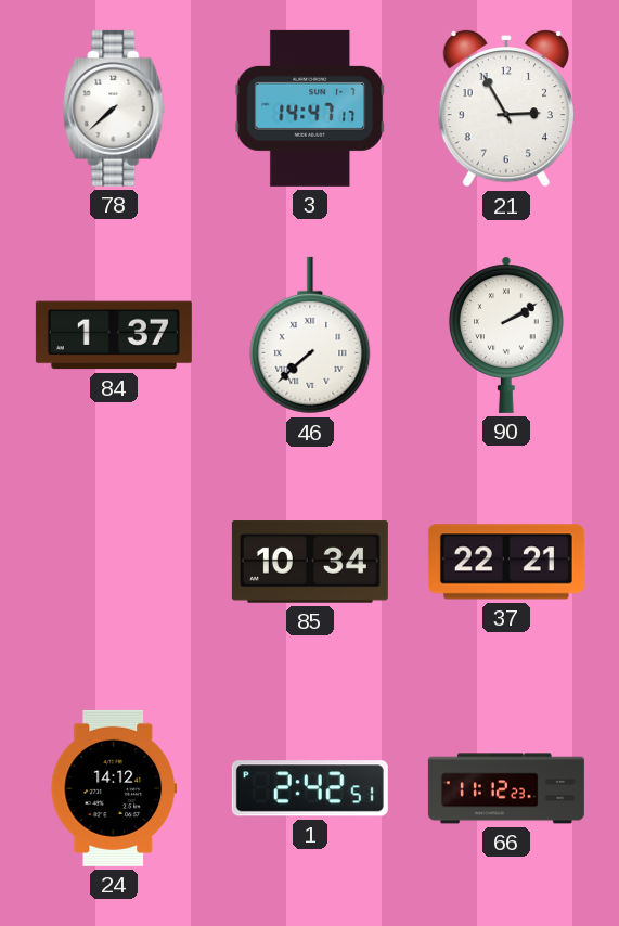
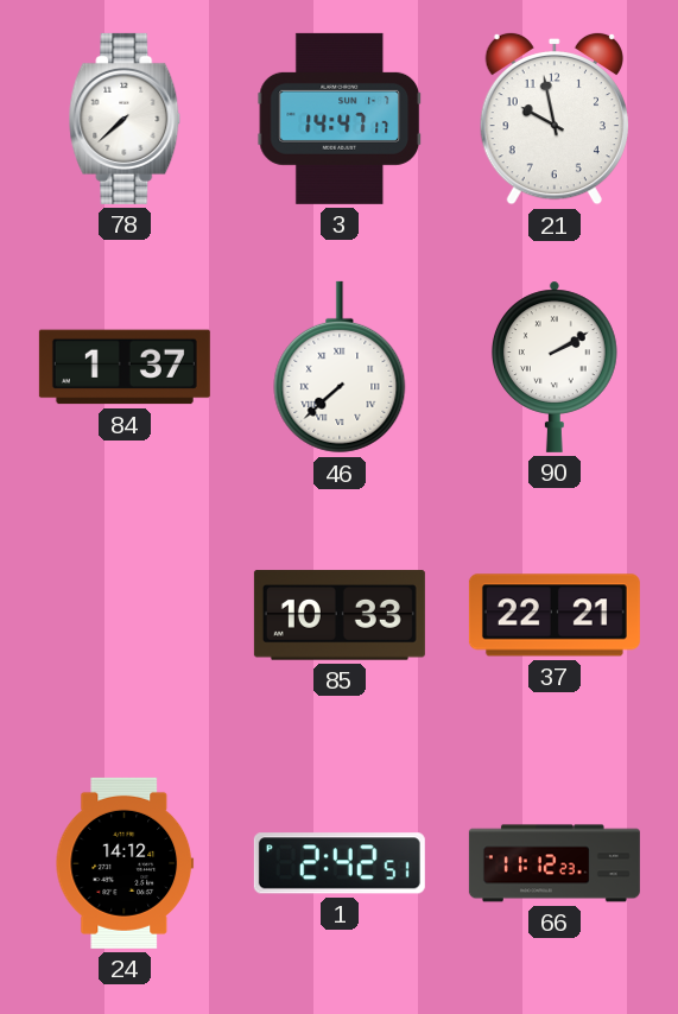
21: 2:55 -> 9:58 (555, 119)
85: 10:34 -> 10:33 (340, 615)
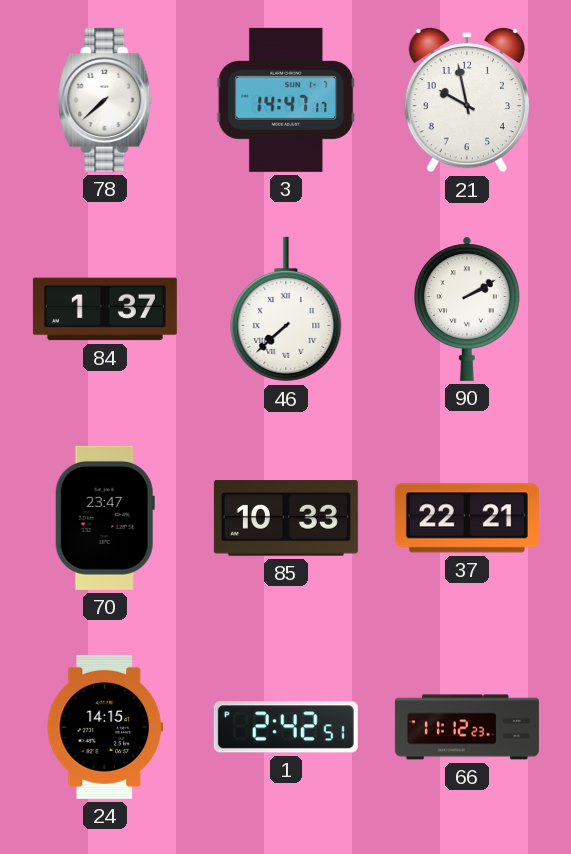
70: none -> 23:47 (105, 518)
24: 14:12 -> 14:15 (105, 727)
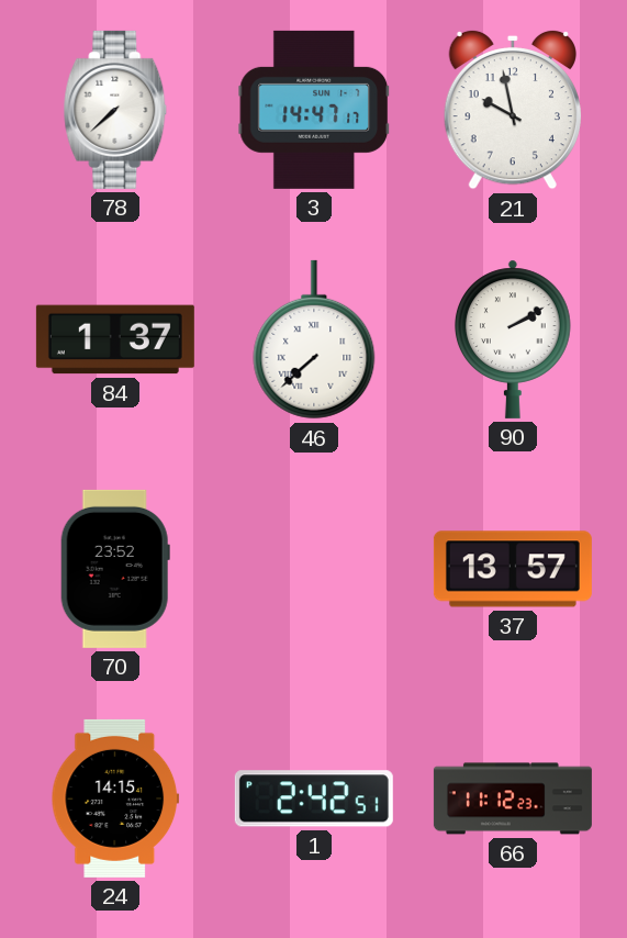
70: 23:47 -> 23:52 (115, 569)
85: 10:33 -> none (286, 518)
37: 22:21 -> 13:57 (513, 569)
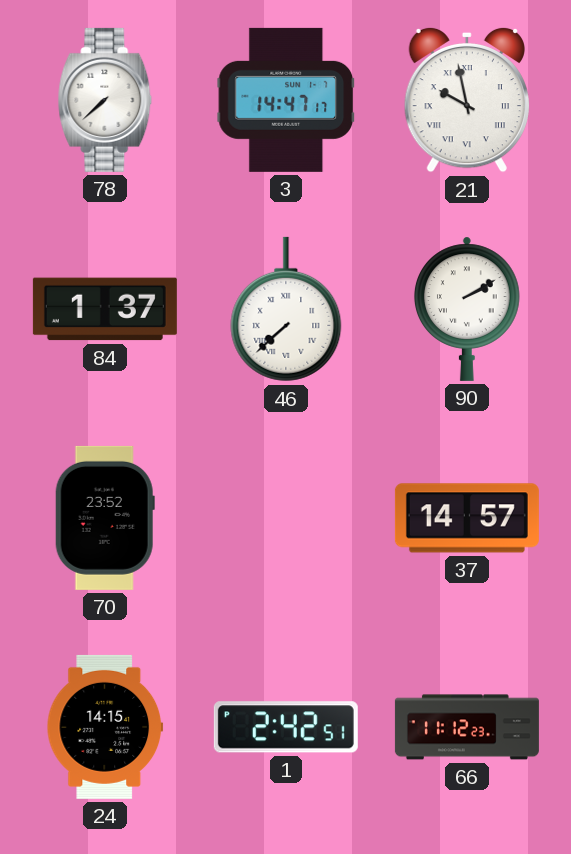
21 numerals: Arabic -> Roman (467, 100)
37: 13:57 -> 14:57 (467, 518)
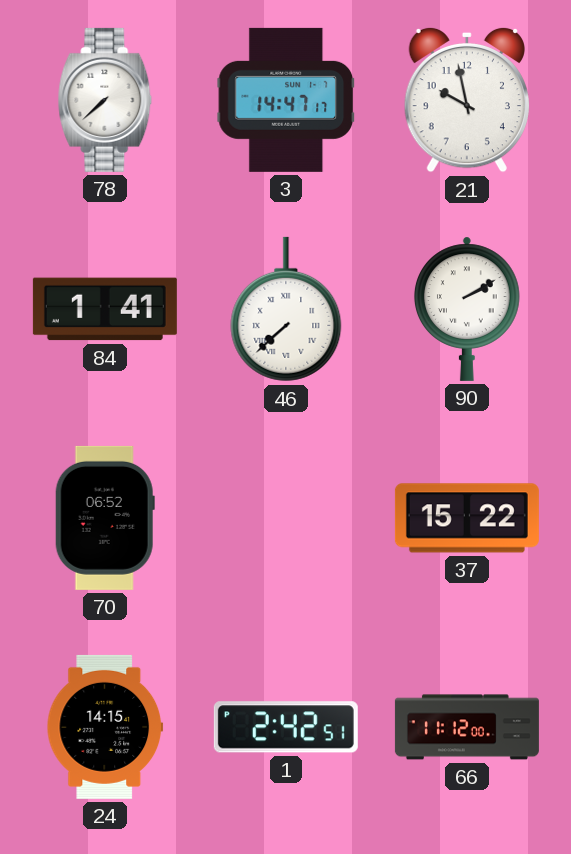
21 numerals: Roman -> Arabic (467, 100)
84: 1:37 -> 1:41 (105, 309)
70: 23:52 -> 06:52 (105, 518)
37: 14:57 -> 15:22 (467, 518)
66: 11:12:23 -> 11:12:00 (467, 727)
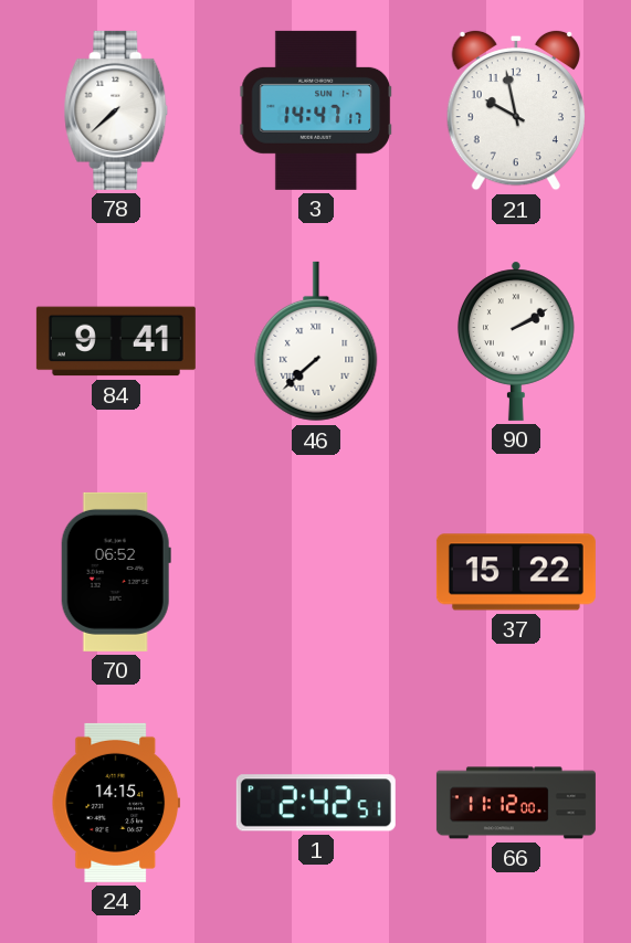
84: 1:41 -> 9:41 (116, 341)
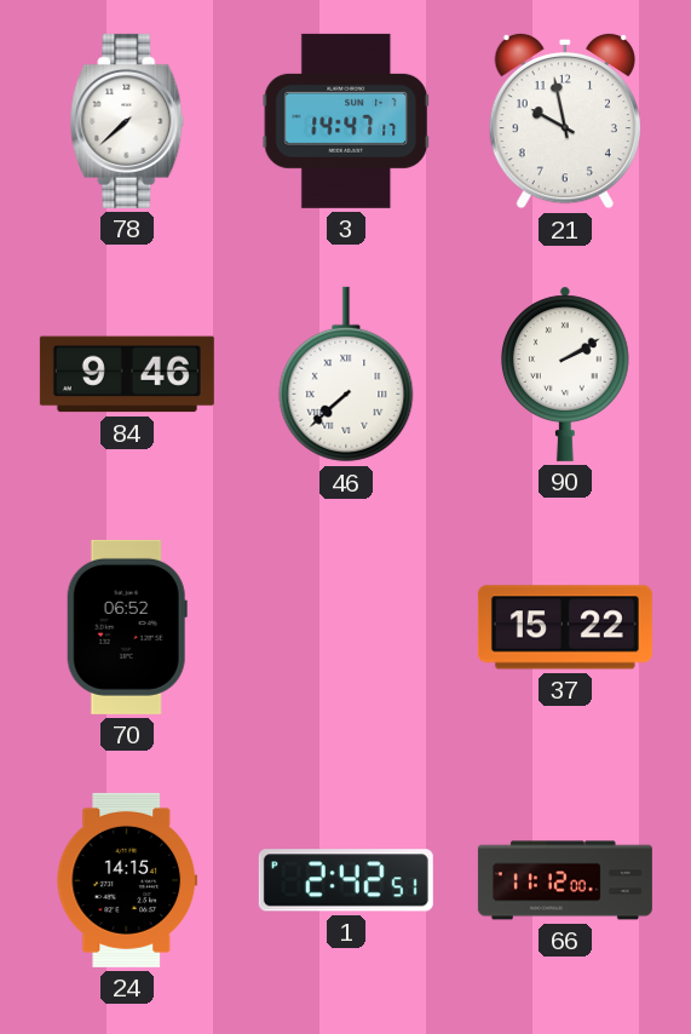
84: 9:41 -> 9:46 (127, 374)
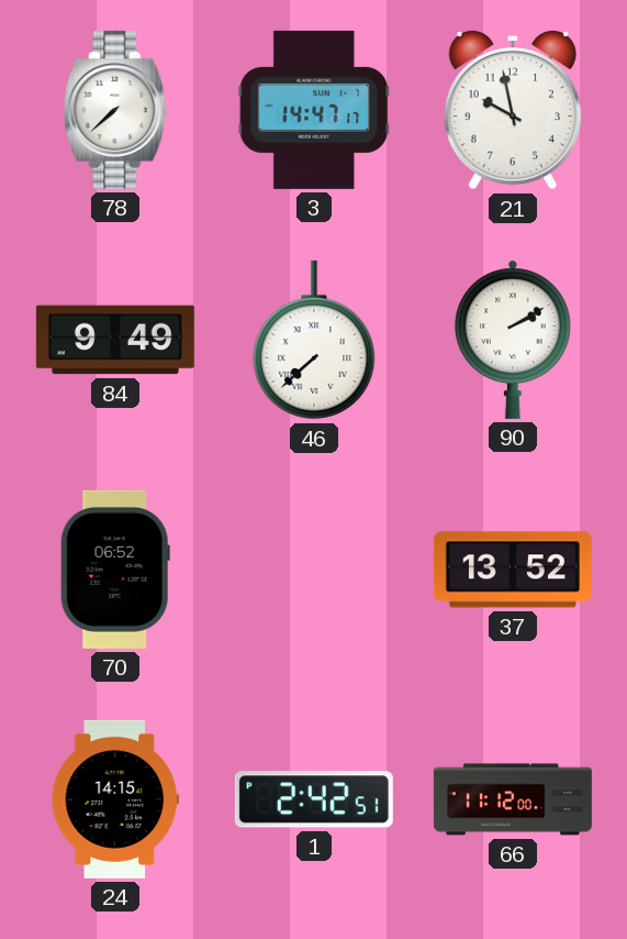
84: 9:46 -> 9:49 (115, 340)
37: 15:22 -> 13:52 (513, 570)
